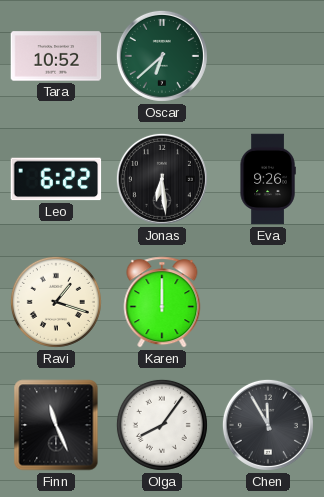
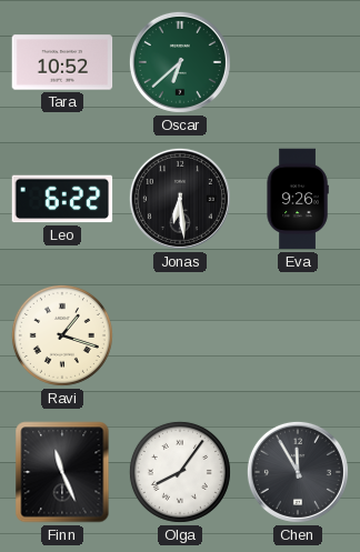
Karen: 12:00 -> none (162, 302)
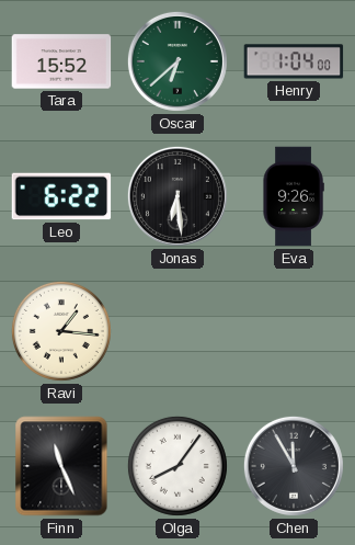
Tara: 10:52 -> 15:52 (61, 61)
Henry: none -> 1:04 (294, 61)
Ravi: 1:18 -> 1:16 (61, 331)
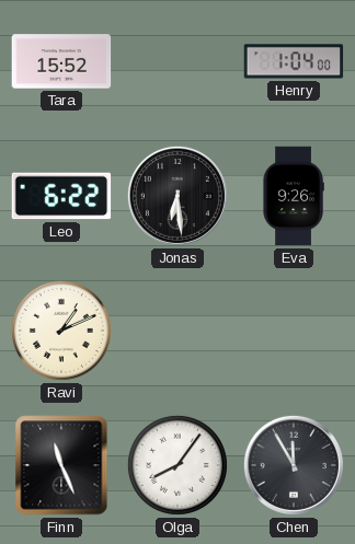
Oscar: 6:38 -> none (177, 61)
Ravi: 1:16 -> 1:11 (61, 331)
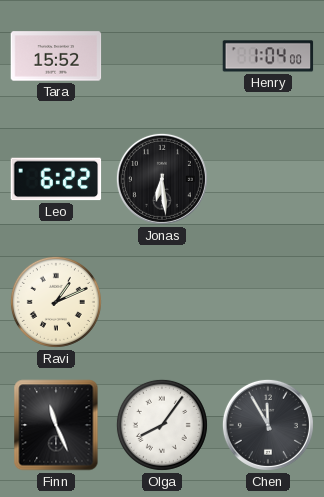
Eva: 9:26 -> none (294, 196)
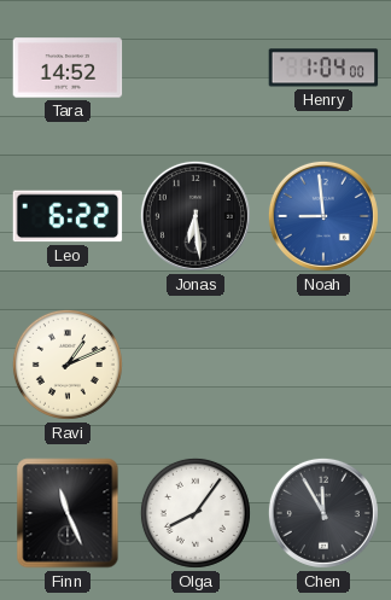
Tara: 15:52 -> 14:52 (68, 68)
Noah: none -> 8:59 (323, 216)
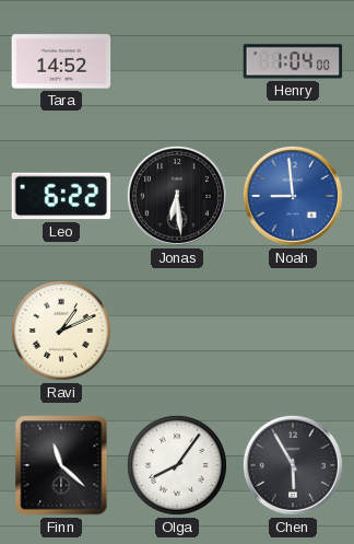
Finn: 11:26 -> 11:22 (61, 465)
Chen: 11:55 -> 5:55 (293, 465)
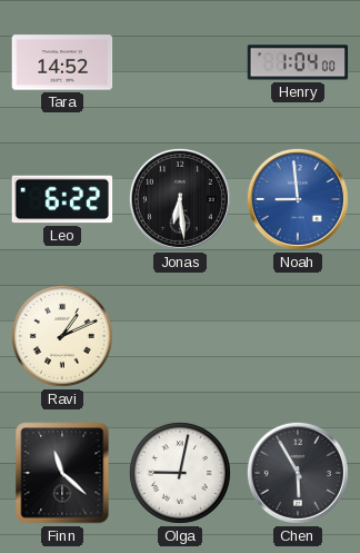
Olga: 8:06 -> 9:02 (180, 473)
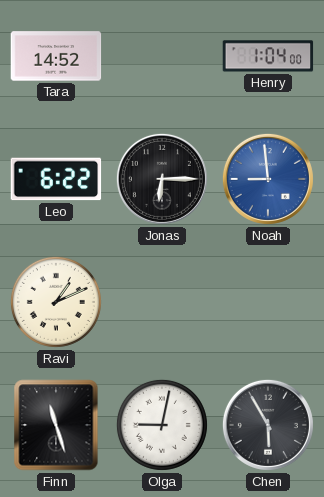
Jonas: 6:29 -> 6:15 (162, 179)
Finn: 11:22 -> 11:27 (56, 425)
